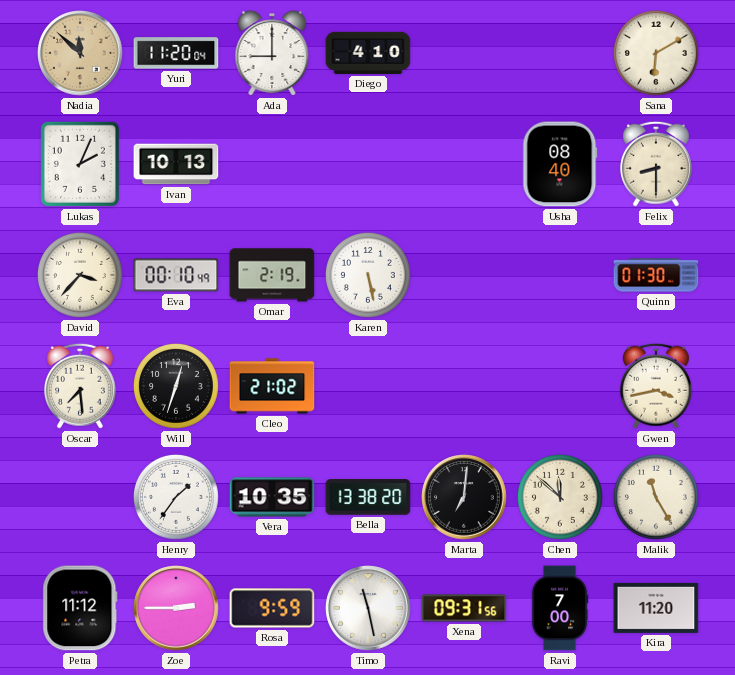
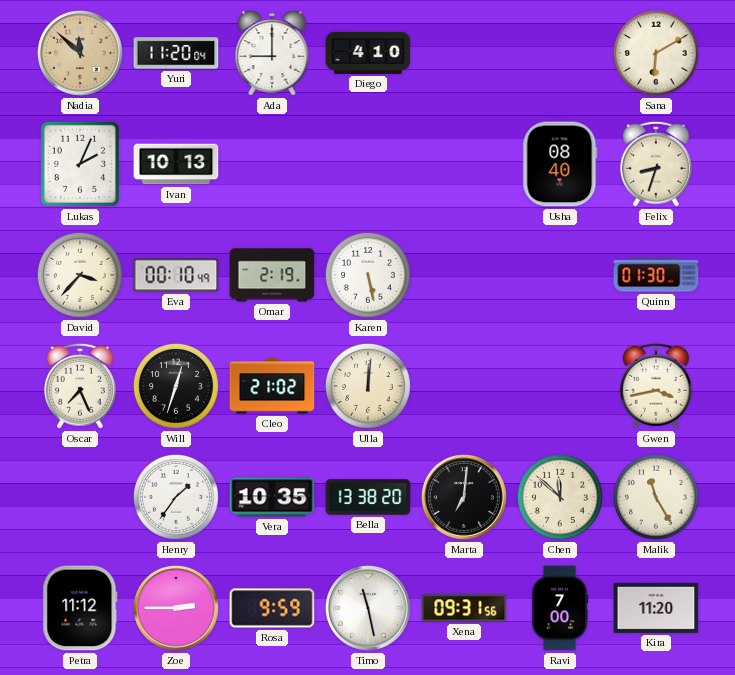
Felix: 8:30 -> 8:33 (656, 164)
Oscar: 7:29 -> 7:26 (80, 386)
Ulla: none -> 12:01 (368, 386)
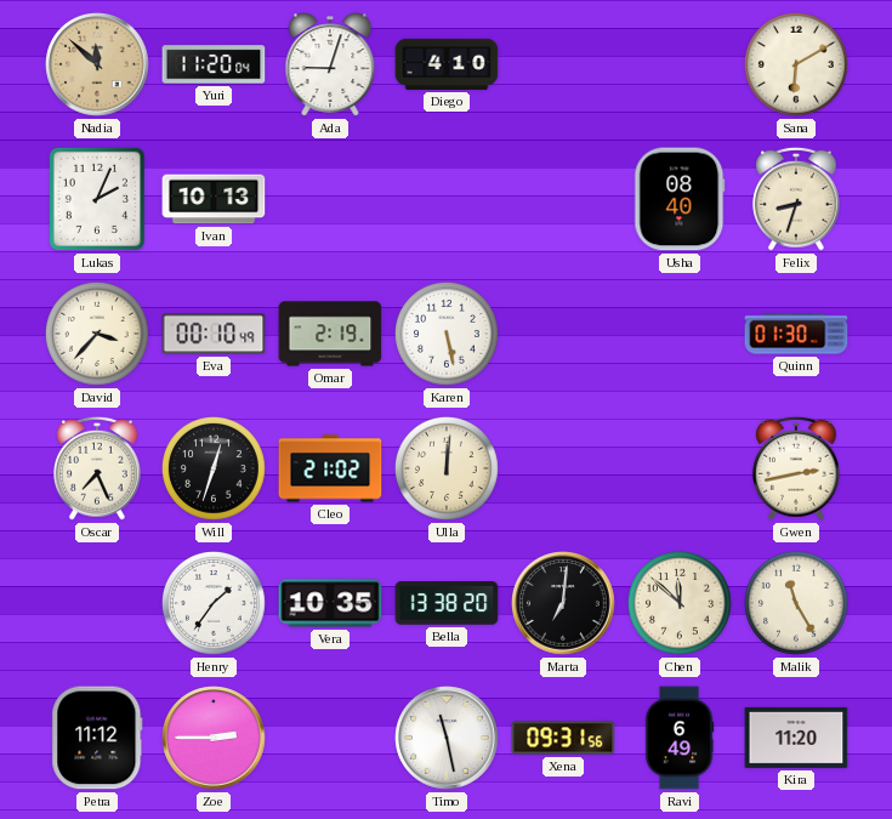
Ada: 9:00 -> 9:03 (330, 64)
Gwen: 3:43 -> 2:43 (796, 468)
Rosa: 9:59 -> none (272, 608)
Ravi: 7:00 -> 6:49 (680, 738)
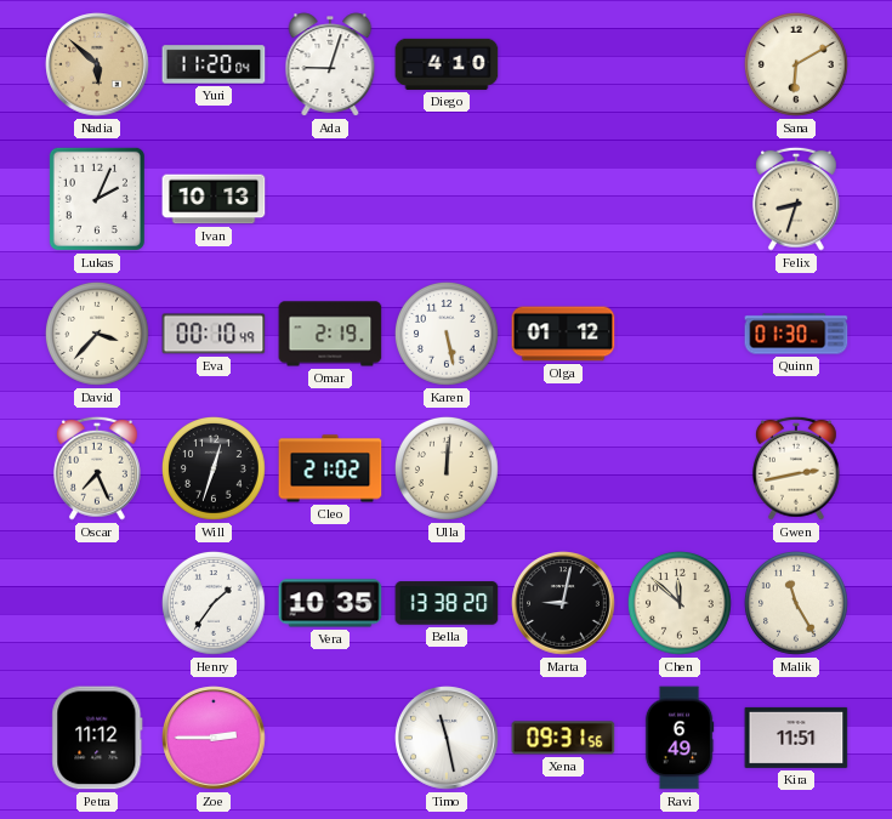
Nadia: 11:52 -> 5:52 (97, 64)
Usha: 08:40 -> none (680, 199)
Olga: none -> 01:12 (563, 334)
Marta: 7:01 -> 9:02 (563, 603)
Kira: 11:20 -> 11:51 (796, 738)
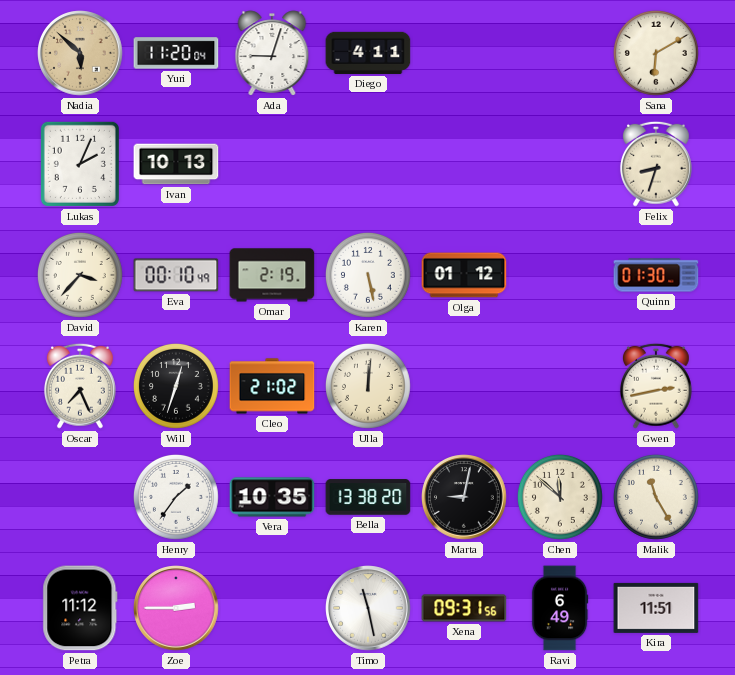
Diego: 4:10 -> 4:11 (368, 53)
